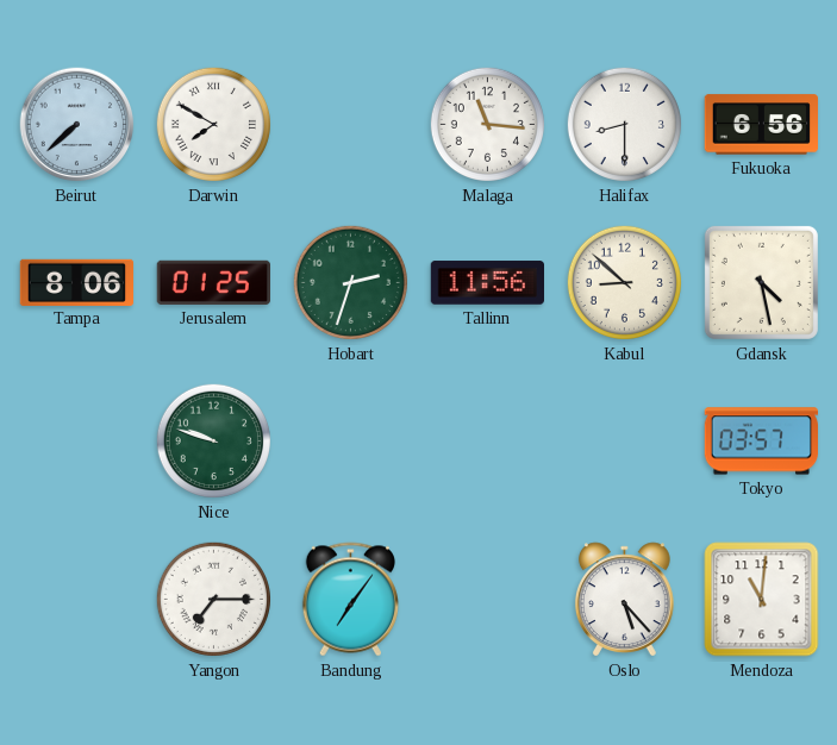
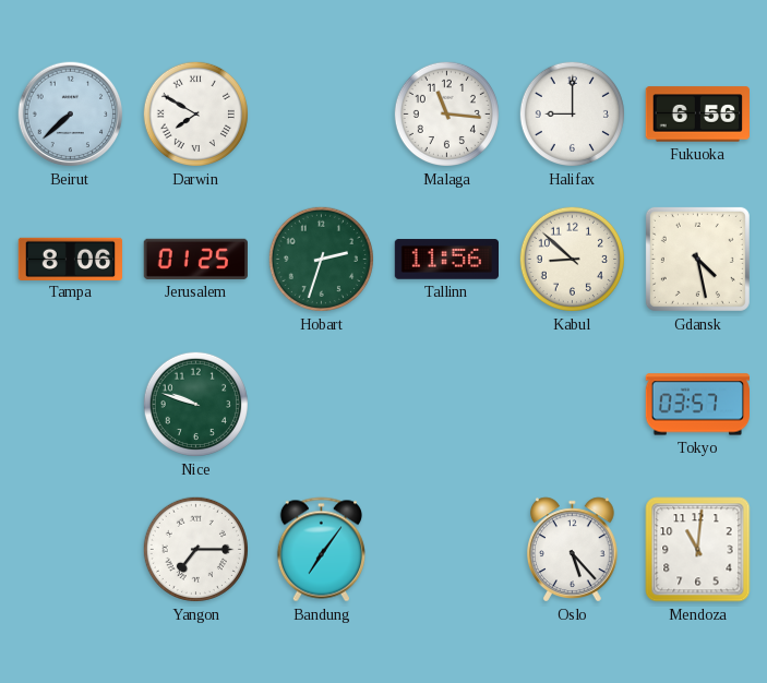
Halifax: 8:30 -> 9:00 (572, 113)
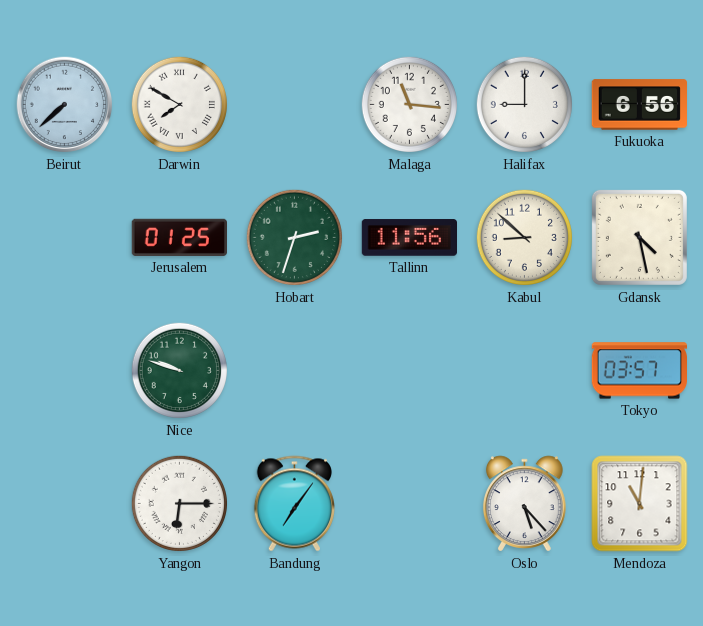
Tampa: 8:06 -> none (71, 259)
Yangon: 7:15 -> 6:15 (179, 503)
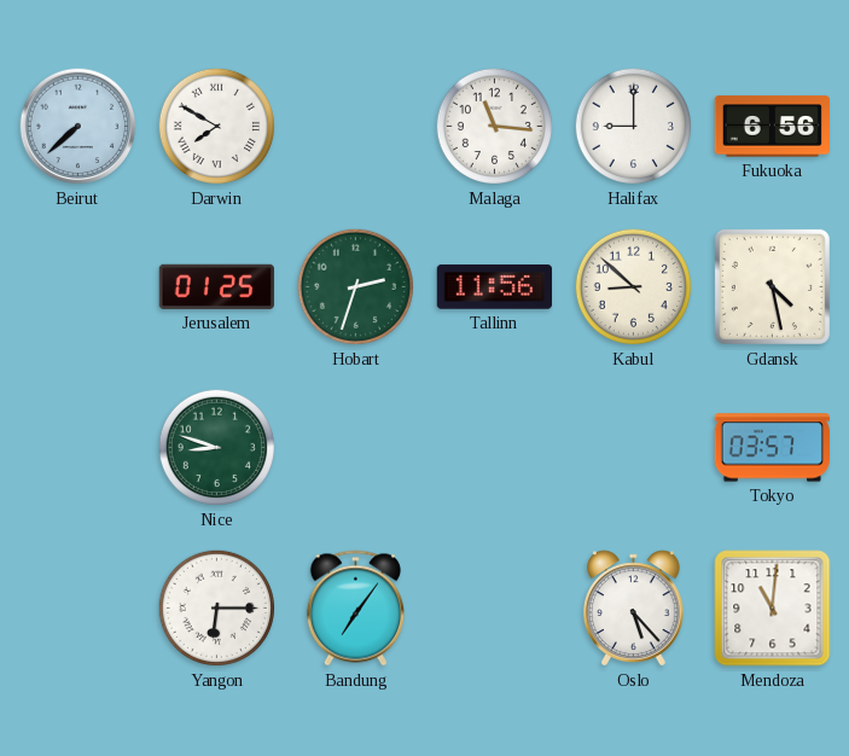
Nice: 9:48 -> 8:48 (216, 447)
